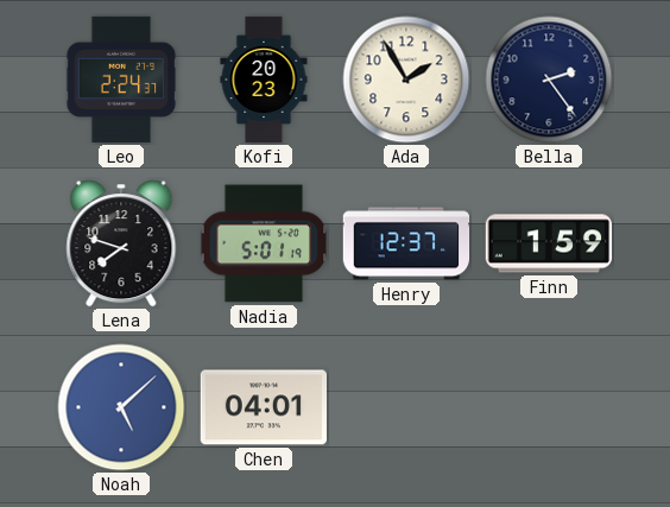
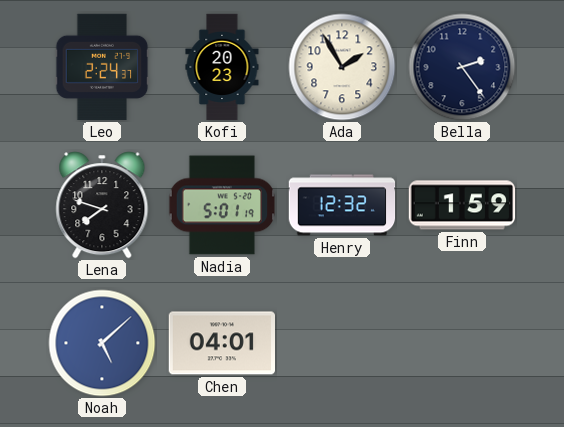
Henry: 12:37 -> 12:32 (342, 205)
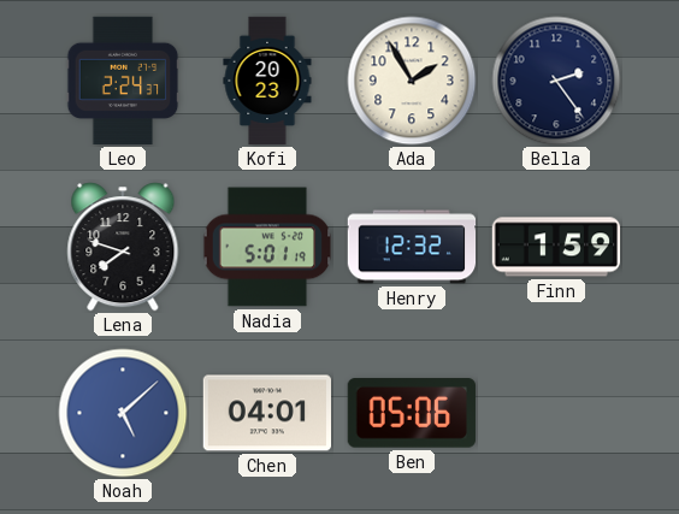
Ben: none -> 05:06 (412, 413)
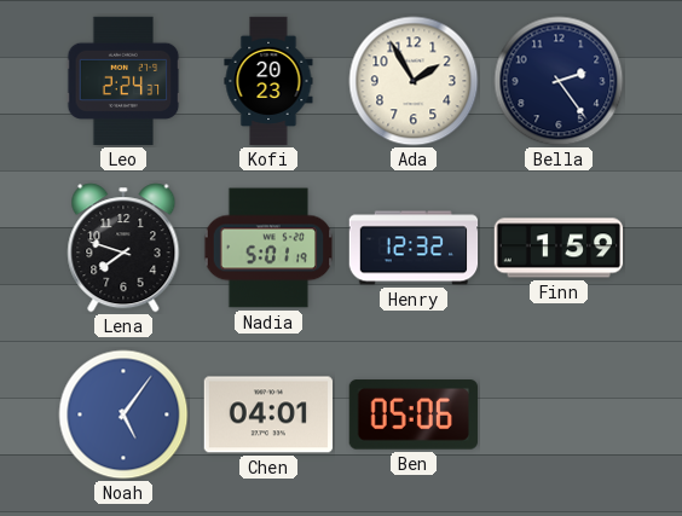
Noah: 5:08 -> 5:06 (123, 414)
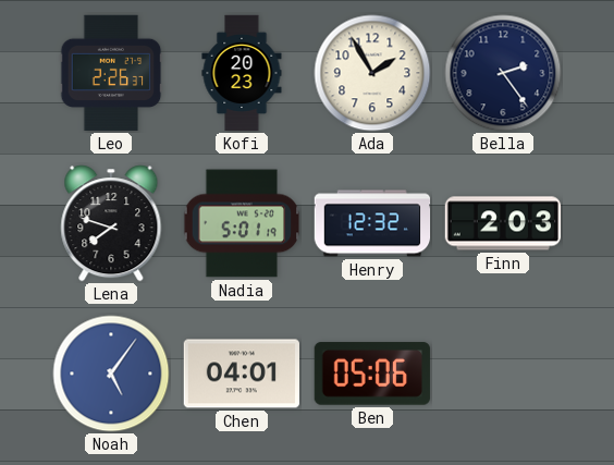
Leo: 2:24 -> 2:26 (111, 73)
Finn: 1:59 -> 2:03 (503, 223)
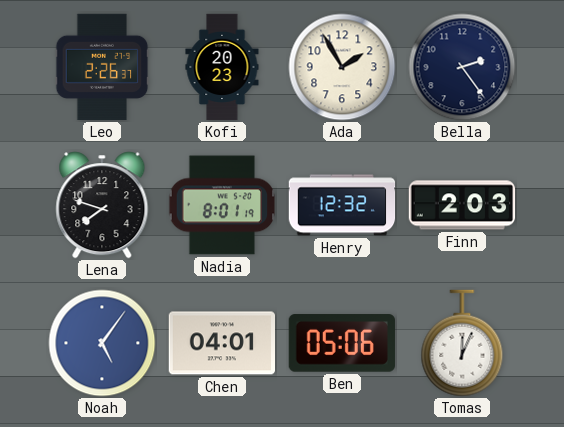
Nadia: 5:01 -> 8:01 (222, 205)
Tomas: none -> 12:04 (462, 343)
